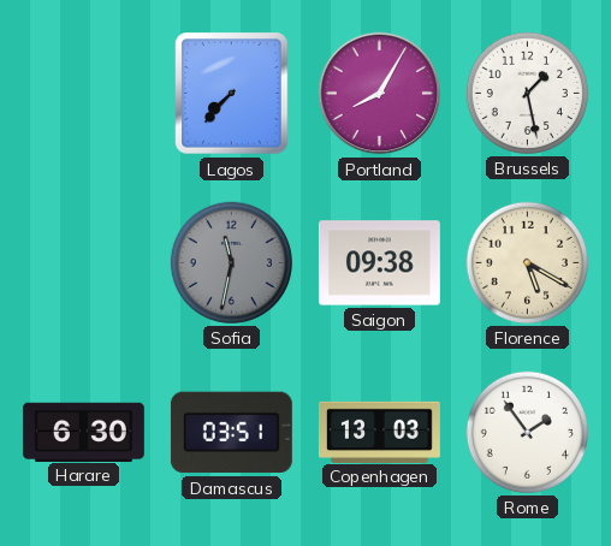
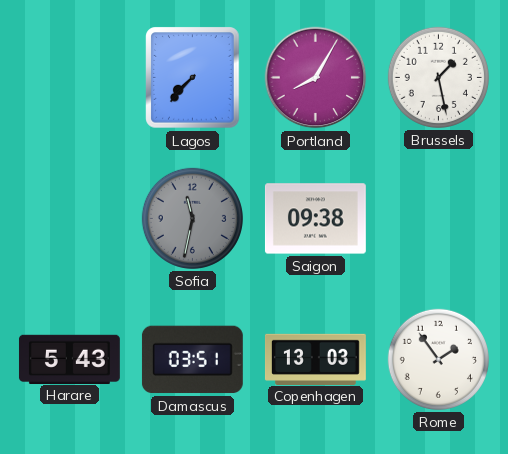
Florence: 5:20 -> none (527, 262)
Harare: 6:30 -> 5:43 (69, 359)
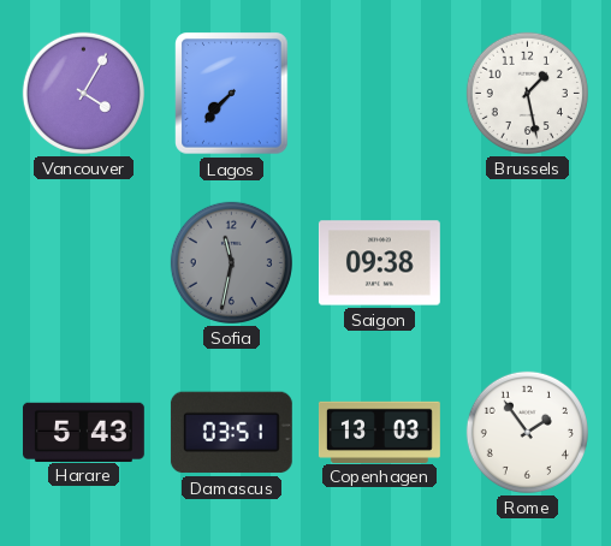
Vancouver: none -> 4:05 (83, 93)
Portland: 8:05 -> none (316, 78)
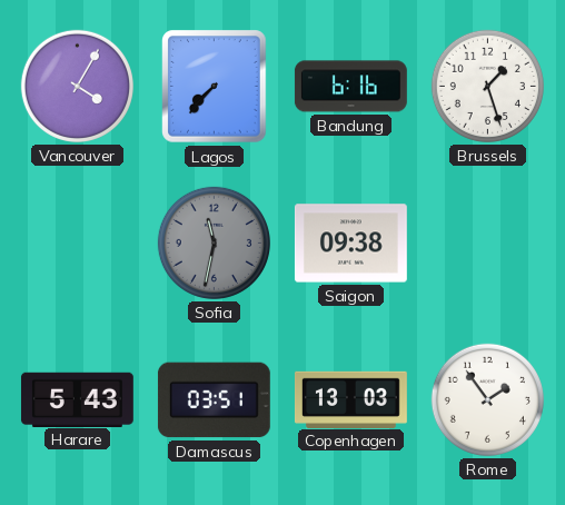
Bandung: none -> 6:16 (350, 87)
Brussels: 1:28 -> 1:27 (487, 86)
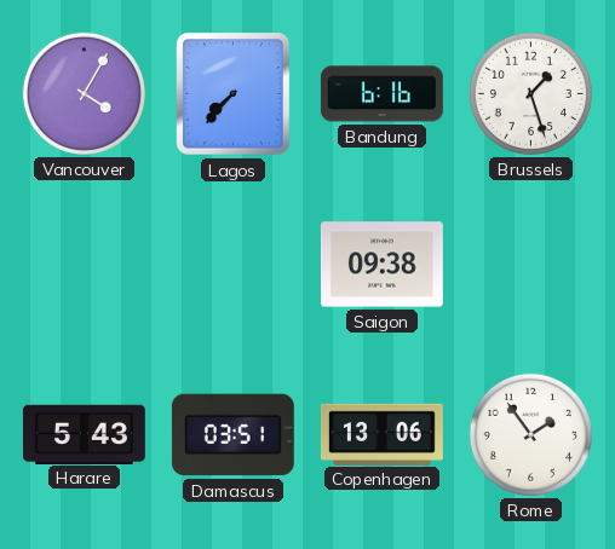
Sofia: 11:32 -> none (214, 242)
Copenhagen: 13:03 -> 13:06 (381, 434)
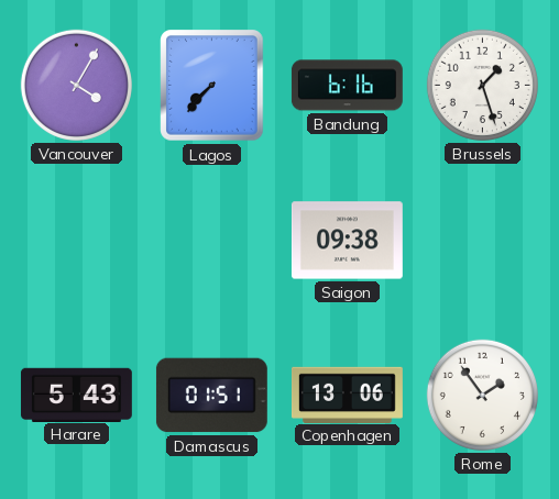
Damascus: 03:51 -> 01:51 (211, 396)
